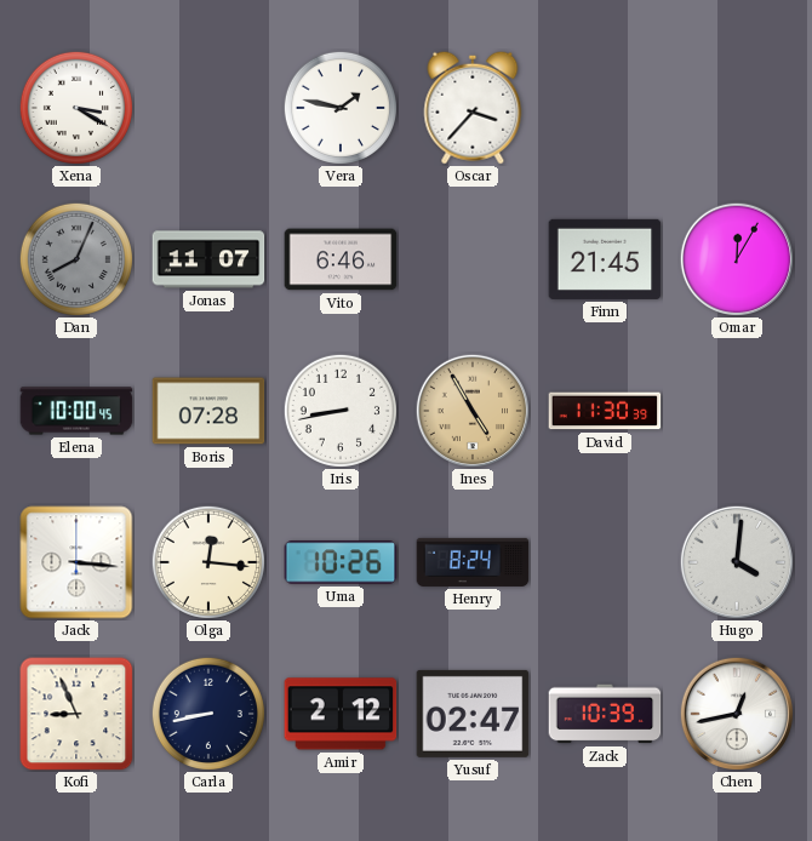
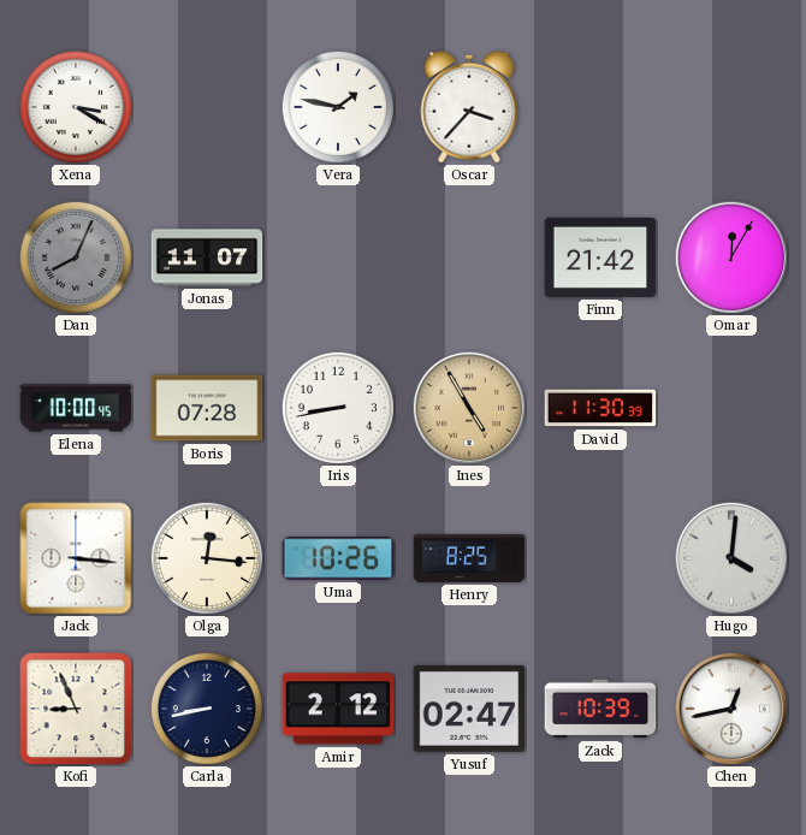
Vito: 6:46 -> none (341, 259)
Finn: 21:45 -> 21:42 (600, 257)
Henry: 8:24 -> 8:25 (469, 558)
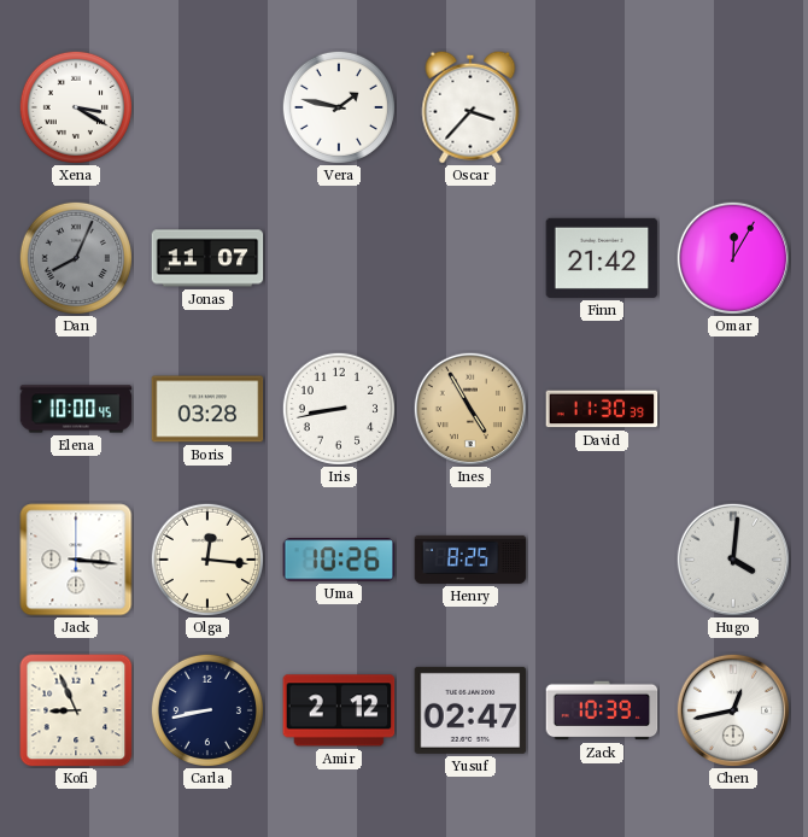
Boris: 07:28 -> 03:28 (207, 409)
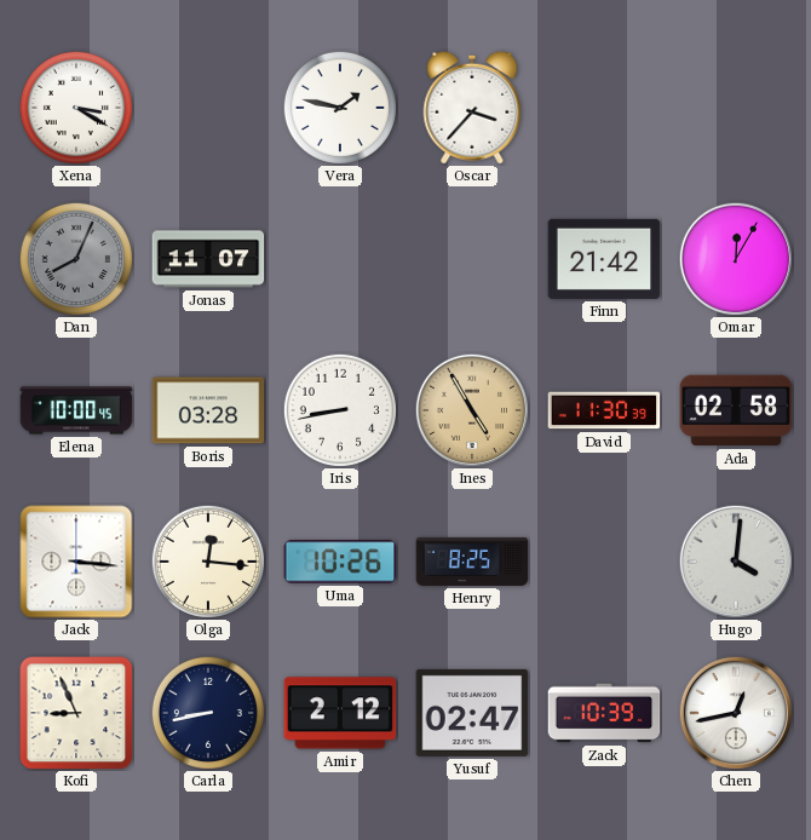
Ada: none -> 02:58 (736, 410)
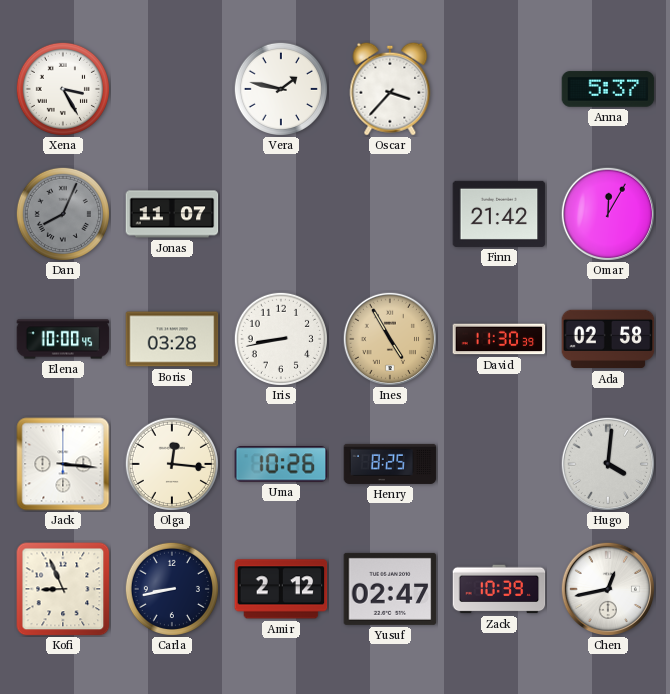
Xena: 3:20 -> 3:25 (63, 89)
Anna: none -> 5:37 (608, 89)
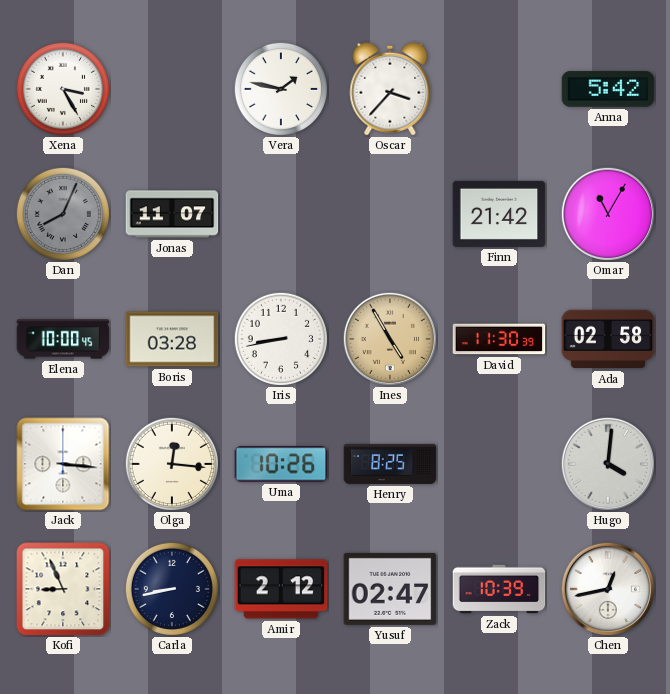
Anna: 5:37 -> 5:42 (608, 89)
Omar: 12:05 -> 11:05 (607, 213)
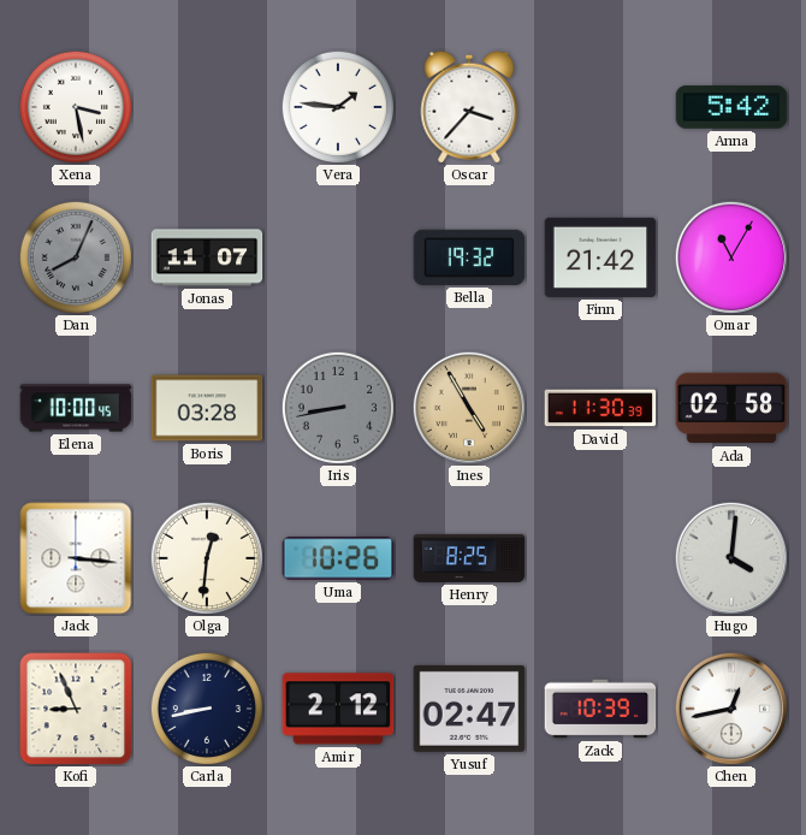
Xena: 3:25 -> 3:28 (76, 107)
Vera: 1:47 -> 1:46 (338, 107)
Bella: none -> 19:32 (469, 257)
Iris dial: white -> grey (338, 408)
Olga: 12:16 -> 12:31 (207, 558)
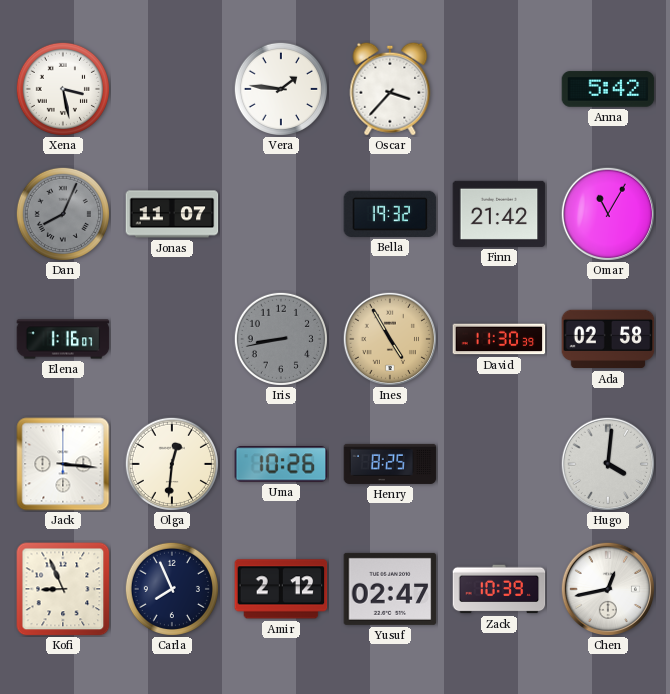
Elena: 10:00 -> 1:16 (63, 339)
Boris: 03:28 -> none (207, 408)
Carla: 8:43 -> 7:56 (172, 589)
